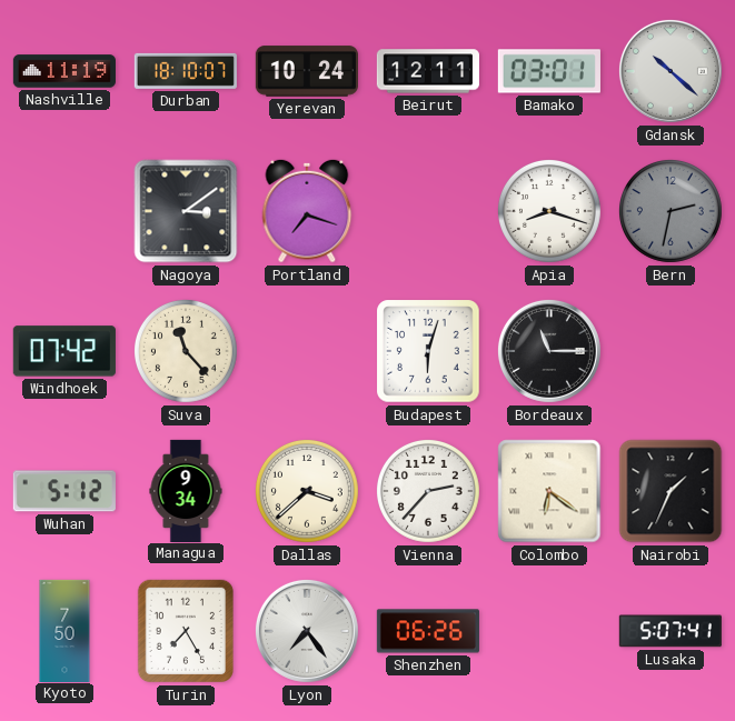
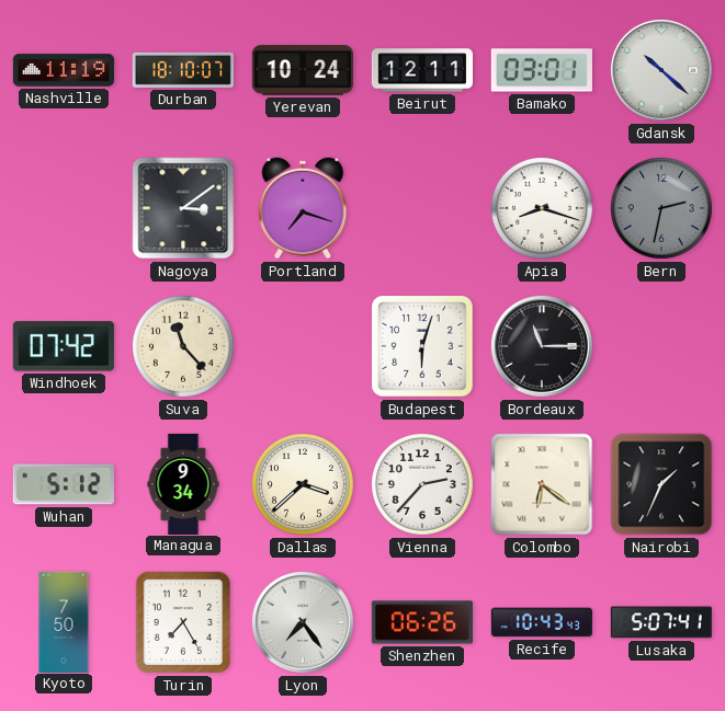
Recife: none -> 10:43 (542, 622)
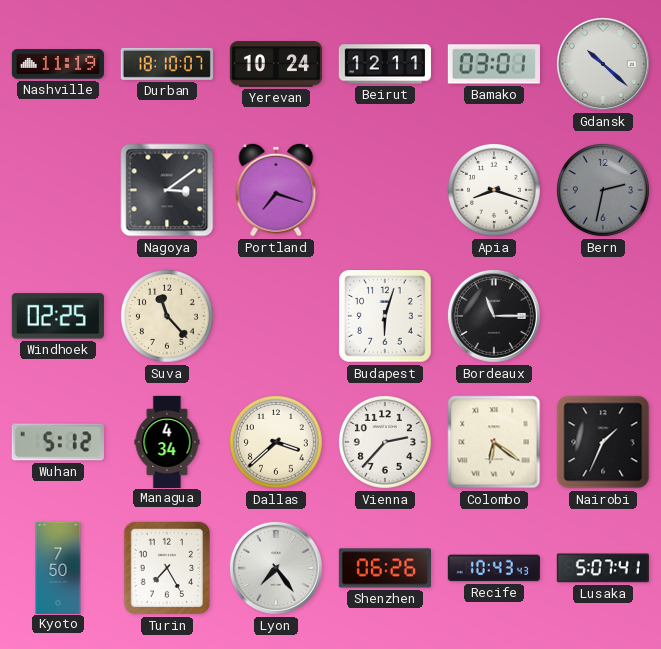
Windhoek: 07:42 -> 02:25 (58, 316)
Managua: 9:34 -> 4:34 (167, 441)
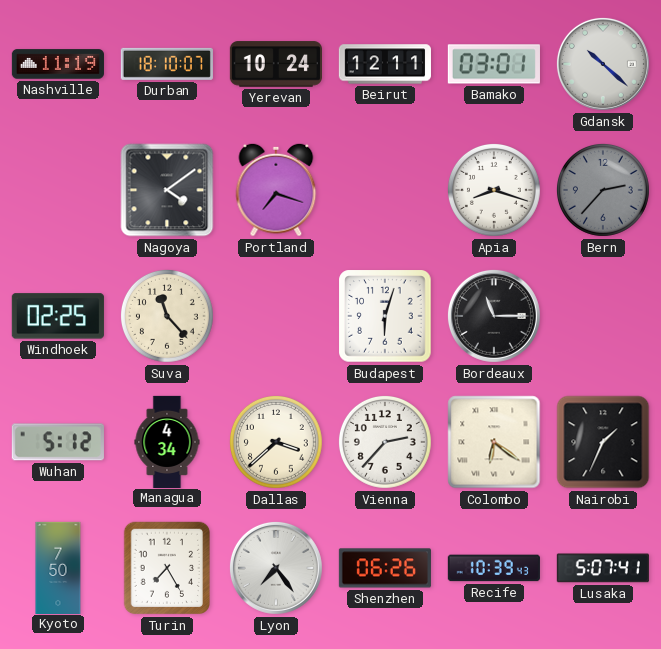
Nagoya: 3:09 -> 4:09 (167, 190)
Bern: 2:32 -> 2:37 (603, 190)
Recife: 10:43 -> 10:39 (494, 568)
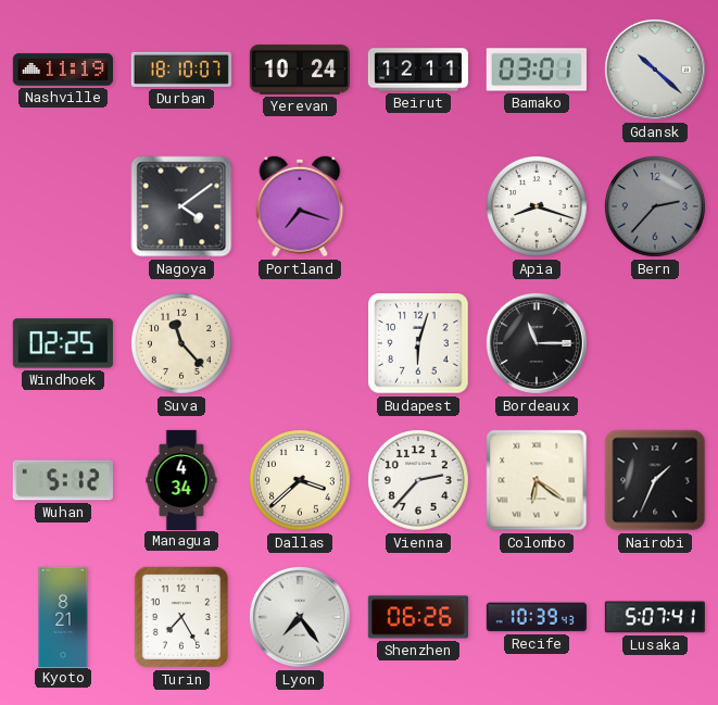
Kyoto: 7:50 -> 8:21 (63, 616)
